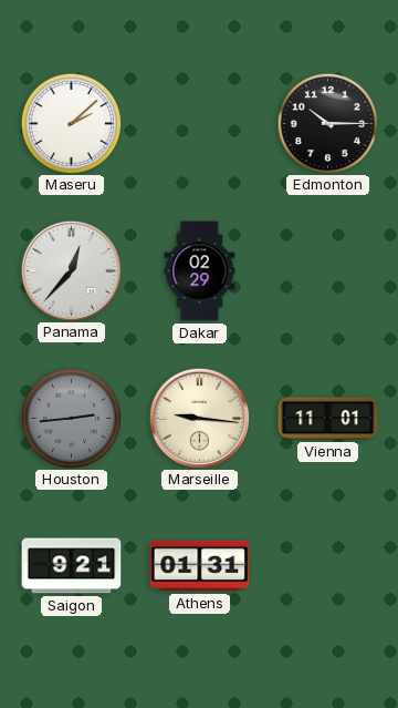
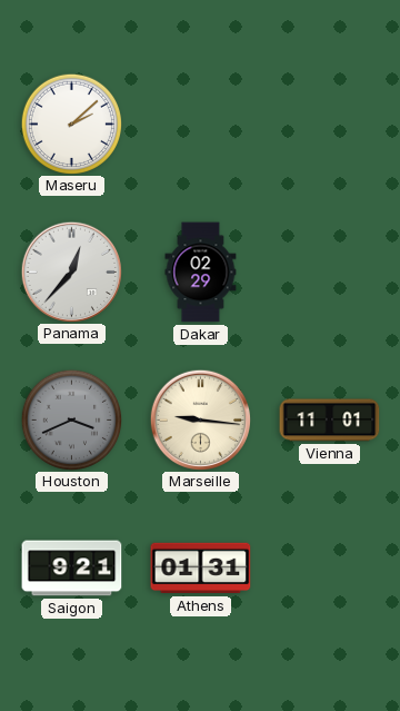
Edmonton: 10:15 -> none (327, 123)
Houston: 2:44 -> 3:41 (71, 419)
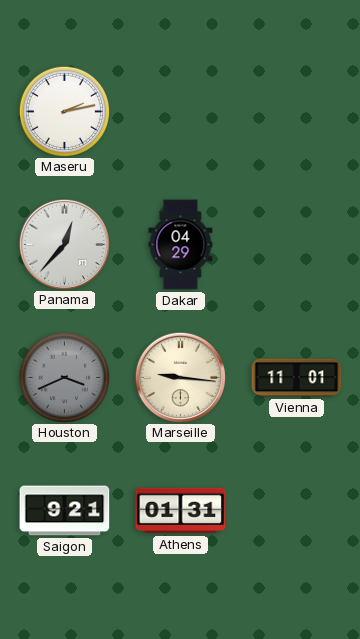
Maseru: 2:08 -> 2:13 (64, 111)
Dakar: 02:29 -> 04:29 (181, 245)
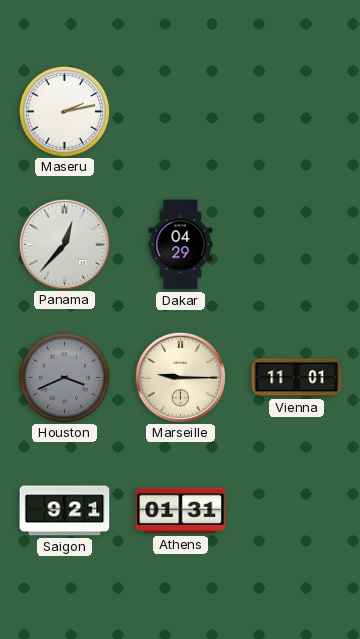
Marseille: 9:16 -> 9:15 (180, 377)
